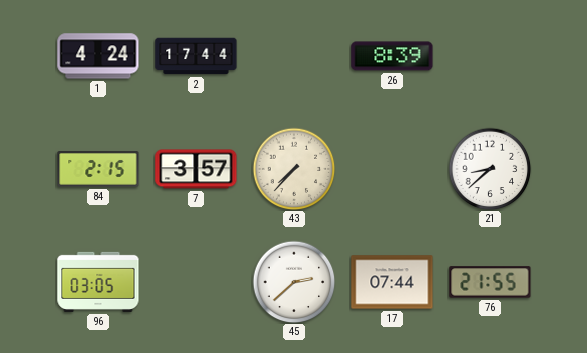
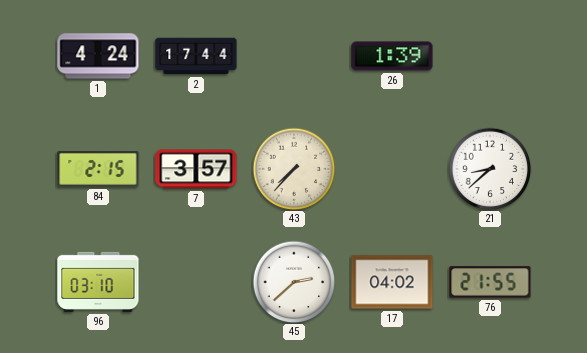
26: 8:39 -> 1:39 (392, 56)
96: 03:05 -> 03:10 (98, 282)
17: 07:44 -> 04:02 (392, 282)
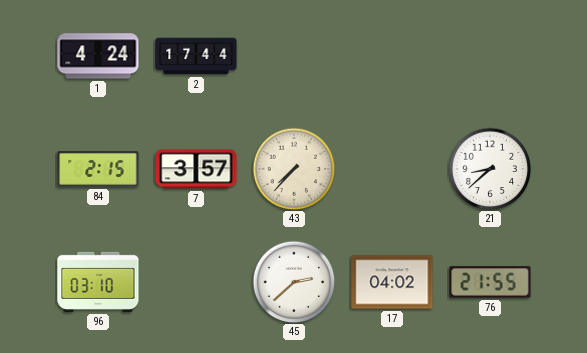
26: 1:39 -> none (392, 56)
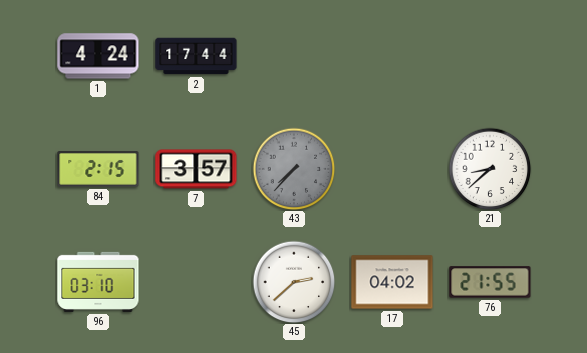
43 dial: cream -> grey (294, 169)
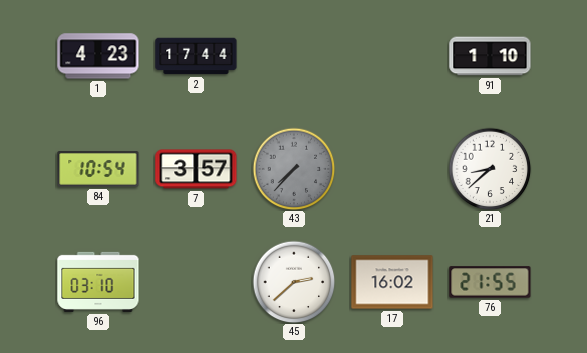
1: 4:24 -> 4:23 (98, 56)
91: none -> 1:10 (490, 56)
84: 2:15 -> 10:54 (98, 170)
17: 04:02 -> 16:02 (392, 282)
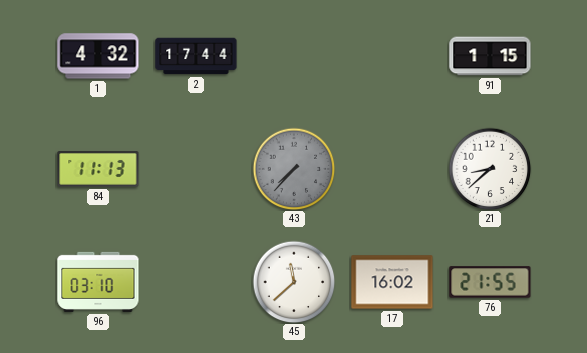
1: 4:23 -> 4:32 (98, 56)
91: 1:10 -> 1:15 (490, 56)
84: 10:54 -> 11:13 (98, 170)
7: 3:57 -> none (196, 169)
45: 2:38 -> 11:38 (294, 282)
